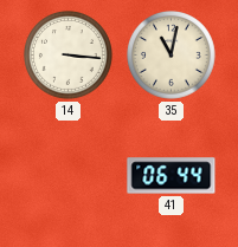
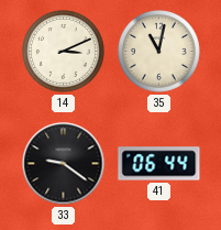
14: 3:16 -> 3:11 (64, 52)
33: none -> 9:21 (64, 164)
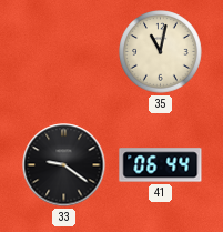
14: 3:11 -> none (64, 52)
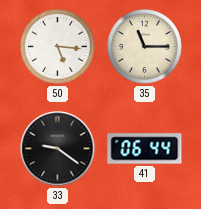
50: none -> 5:16 (58, 47)
35: 11:02 -> 11:15 (145, 47)
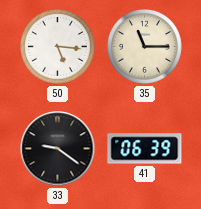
41: 06:44 -> 06:39 (145, 149)
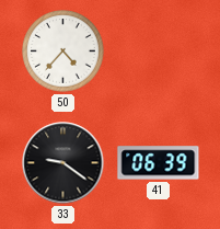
50: 5:16 -> 4:37 (63, 51)
35: 11:15 -> none (145, 47)
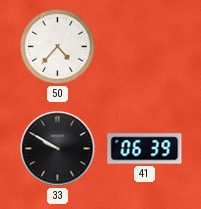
33: 9:21 -> 9:50 (58, 149)
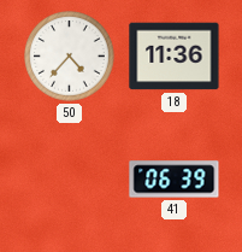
18: none -> 11:36 (175, 57)
33: 9:50 -> none (58, 149)
